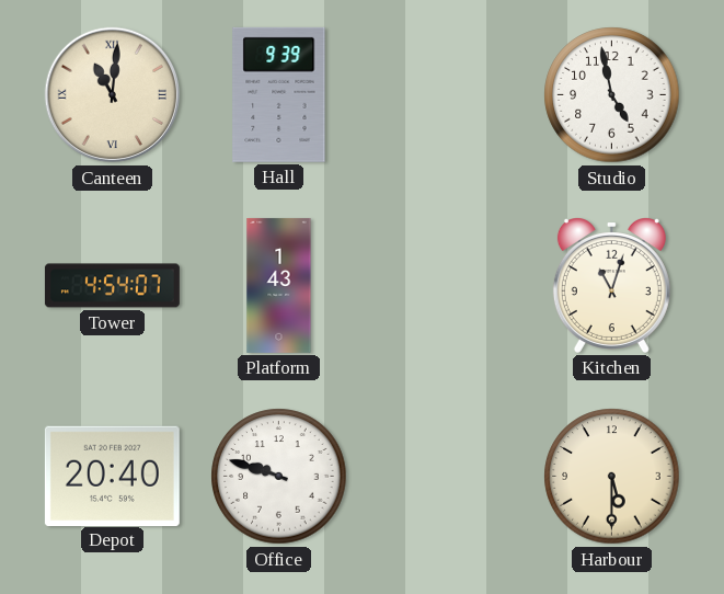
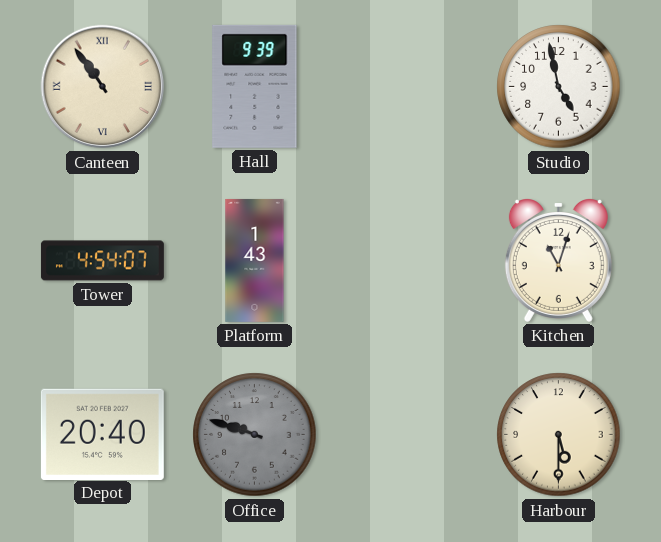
Canteen: 11:01 -> 10:54 (103, 87)
Office dial: white -> grey (255, 435)
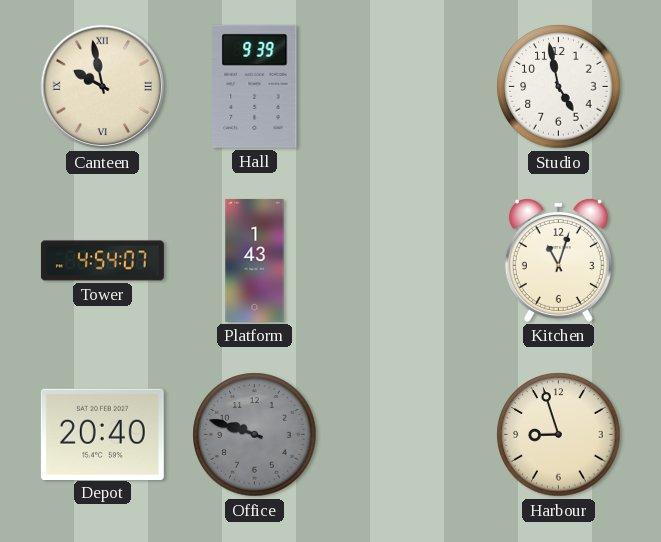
Canteen: 10:54 -> 9:58 (103, 87)
Harbour: 5:30 -> 8:57 (559, 435)
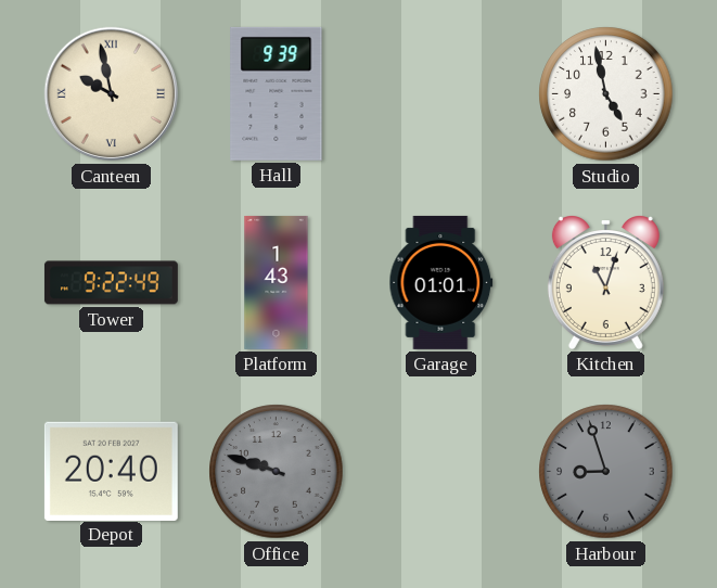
Tower: 4:54 -> 9:22 (111, 283)
Garage: none -> 01:01 (441, 282)
Harbour dial: cream -> grey (606, 472)
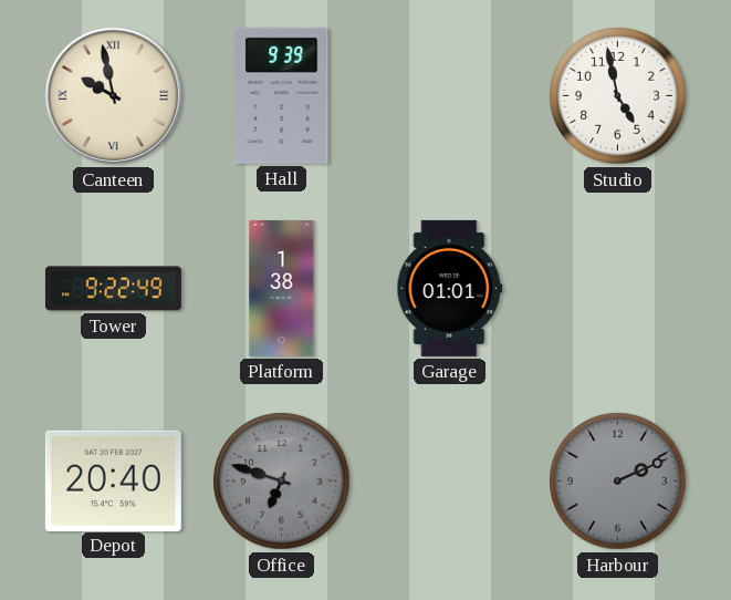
Platform: 1:43 -> 1:38 (282, 288)
Kitchen: 11:03 -> none (605, 283)
Office: 9:48 -> 6:48 (282, 482)
Harbour: 8:57 -> 2:11 (618, 482)
